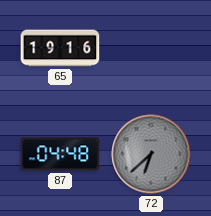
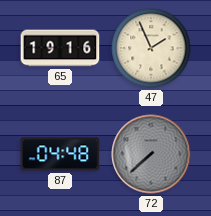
47: none -> 1:56 (151, 48)
72: 6:38 -> 7:38 (151, 154)
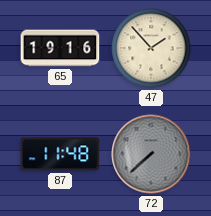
47: 1:56 -> 1:53 (151, 48)
87: 04:48 -> 11:48 (60, 154)
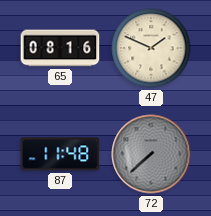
65: 19:16 -> 08:16 (60, 48)
47: 1:53 -> 1:49 (151, 48)
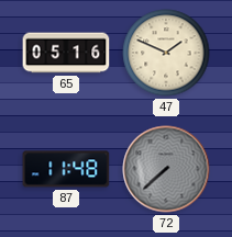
65: 08:16 -> 05:16 (66, 53)
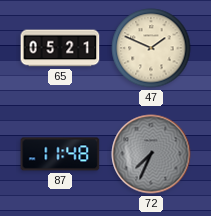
65: 05:16 -> 05:21 (60, 48)
72: 7:38 -> 7:34 (151, 154)
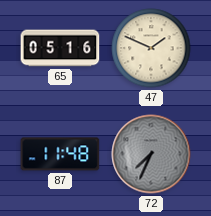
65: 05:21 -> 05:16 (60, 48)
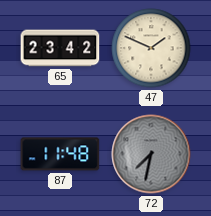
65: 05:16 -> 23:42 (60, 48)
72: 7:34 -> 7:32 (151, 154)
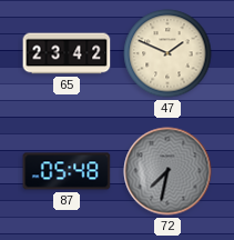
87: 11:48 -> 05:48 (67, 171)
